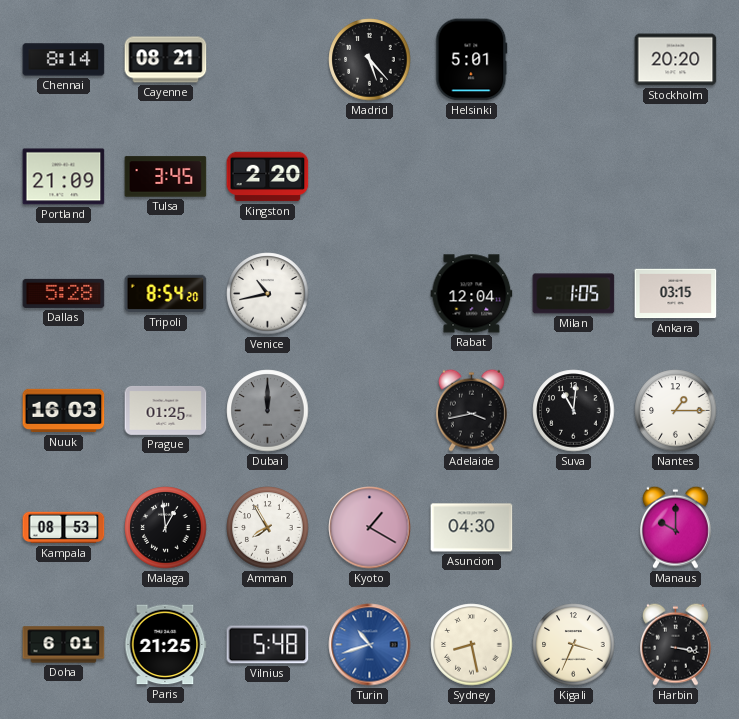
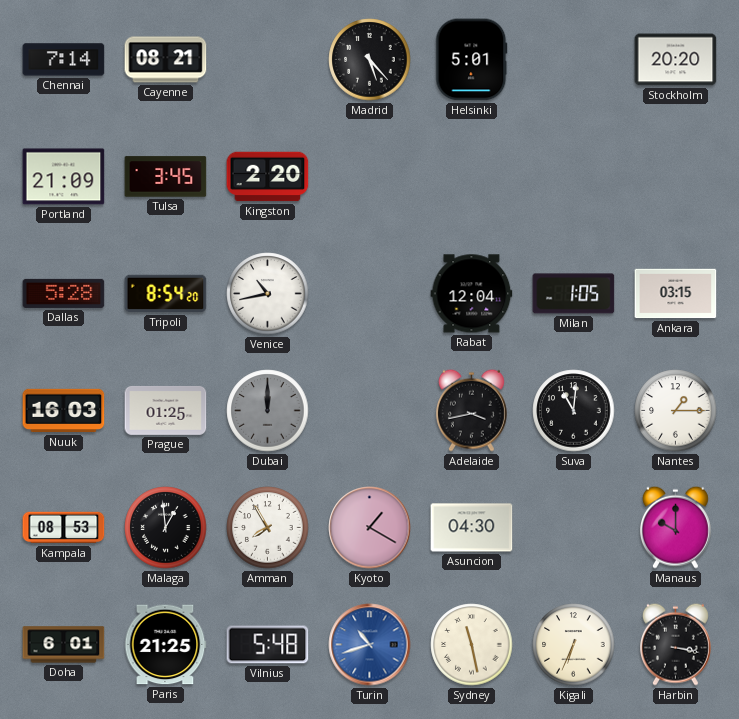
Chennai: 8:14 -> 7:14 (64, 60)
Sydney: 8:28 -> 11:28 (472, 645)
Kigali: 3:34 -> 6:34 (574, 645)
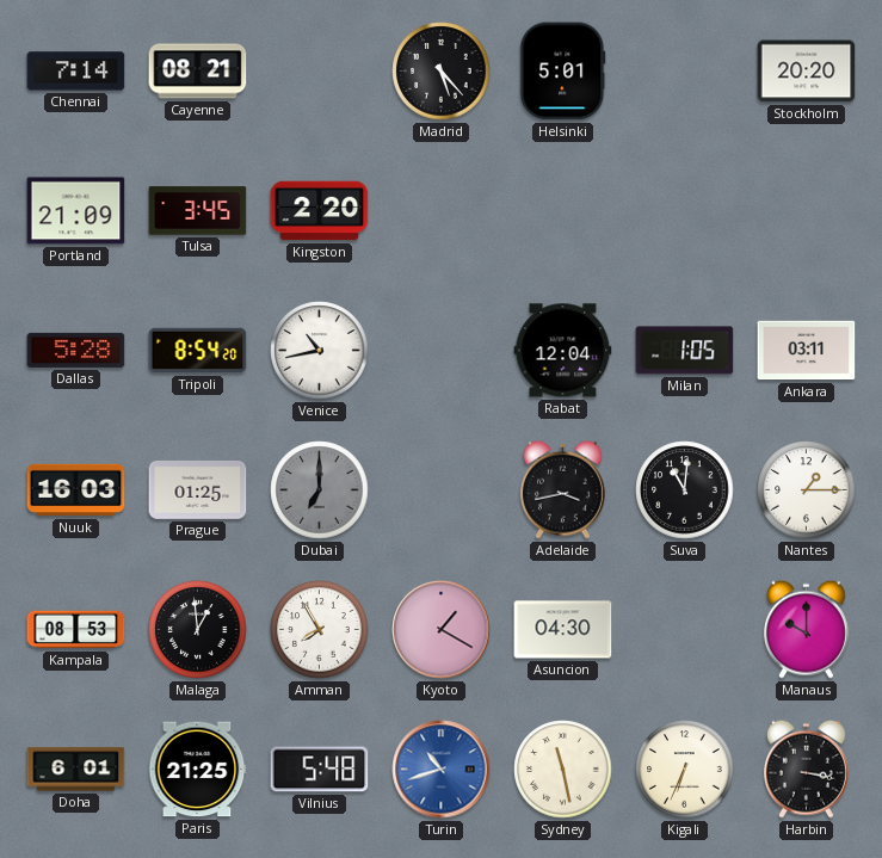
Ankara: 03:15 -> 03:11 (807, 351)
Dubai: 12:00 -> 7:00 (320, 490)
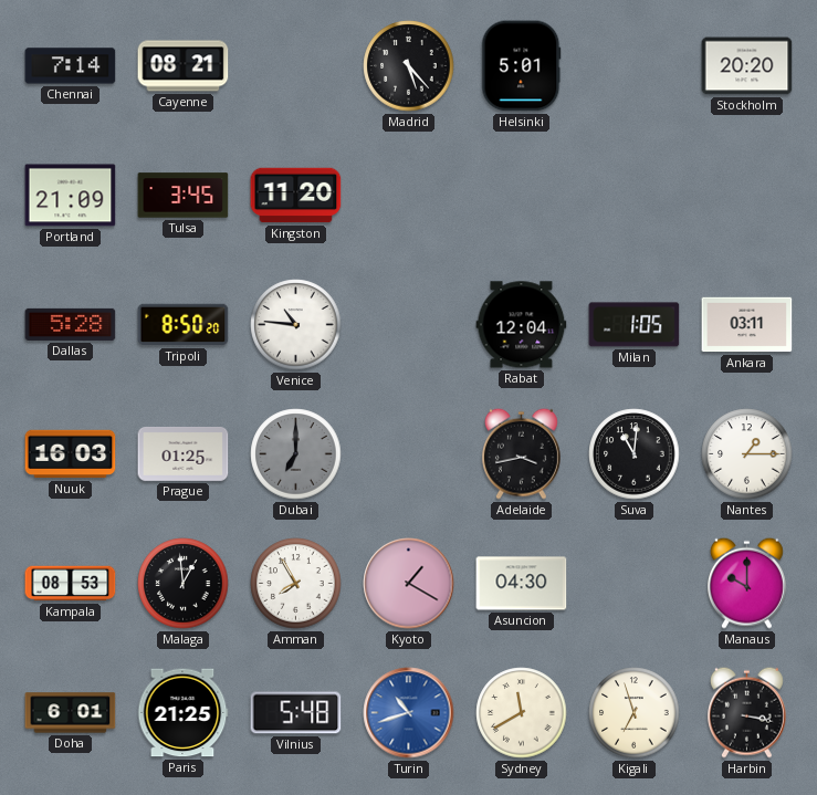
Kingston: 2:20 -> 11:20 (296, 196)
Tripoli: 8:54 -> 8:50 (184, 325)
Venice: 10:43 -> 10:46 (296, 325)
Sydney: 11:28 -> 11:40 (522, 713)
Kigali: 6:34 -> 6:57 (635, 713)
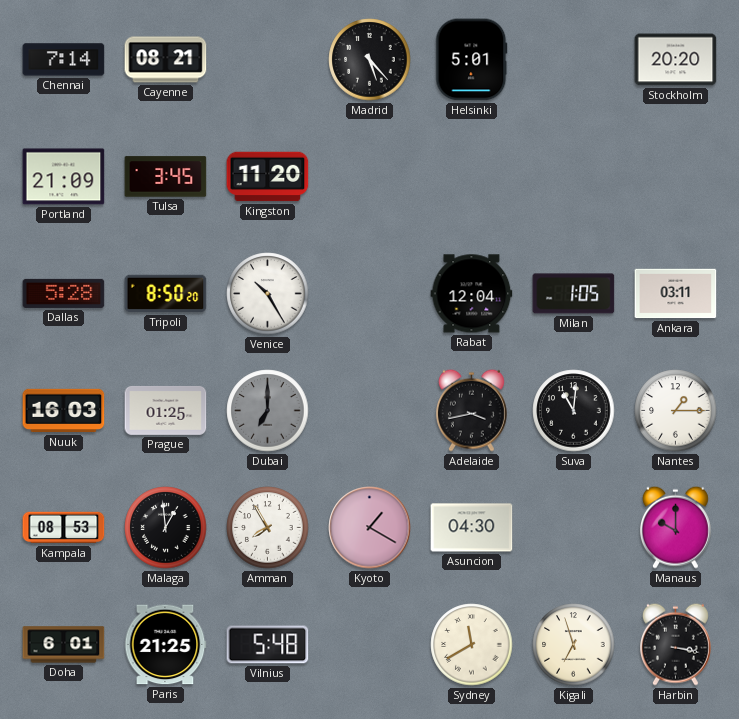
Venice: 10:46 -> 10:25 (268, 294)
Turin: 10:42 -> none (409, 713)
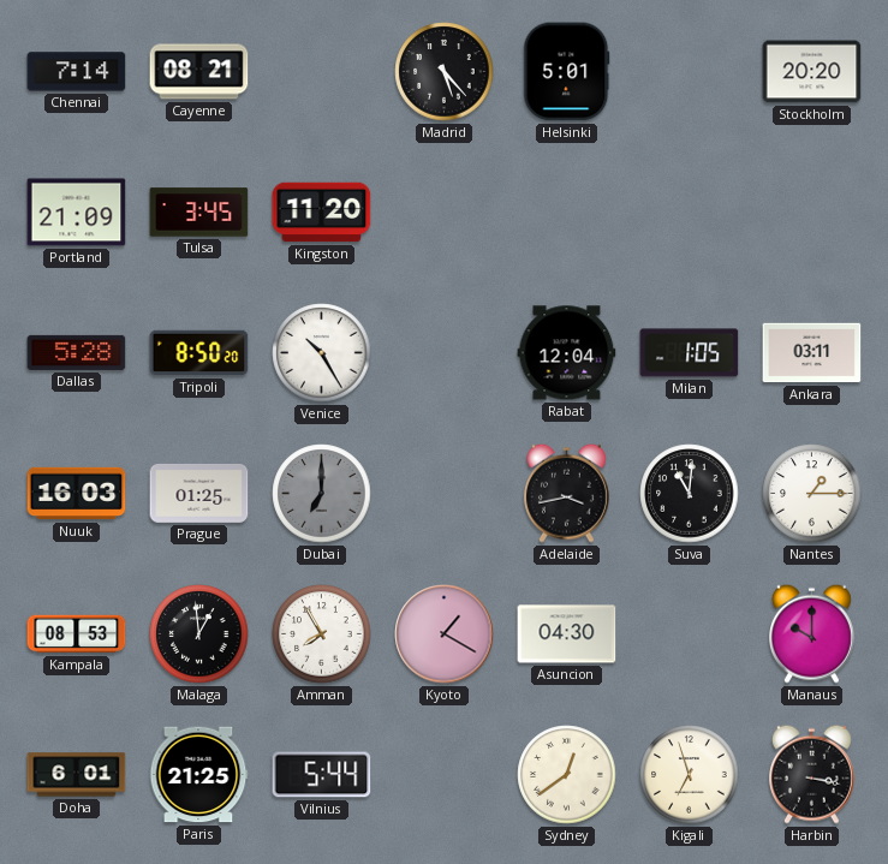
Vilnius: 5:48 -> 5:44 (322, 775)
Sydney: 11:40 -> 12:39 (567, 775)
